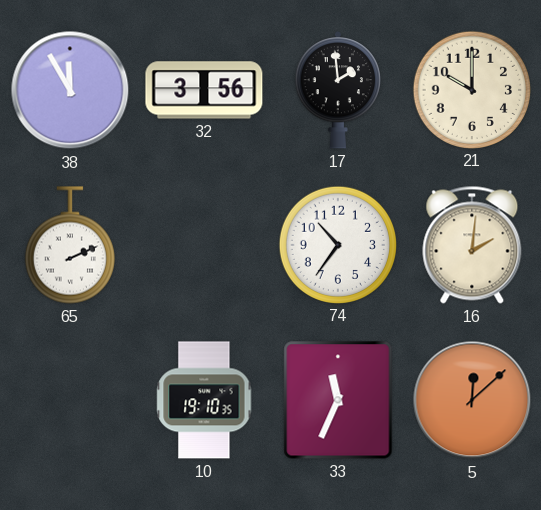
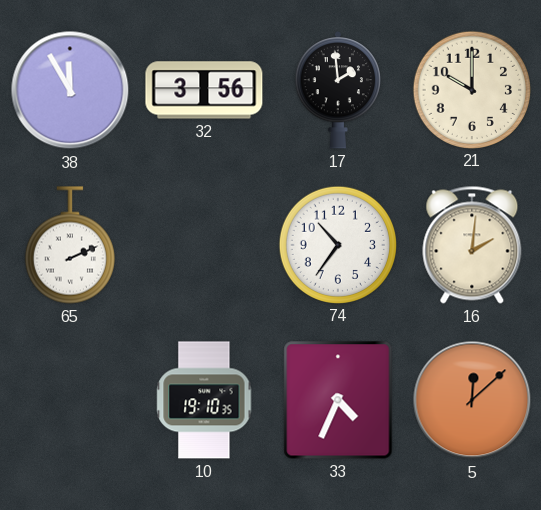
33: 11:34 -> 4:34 (338, 400)
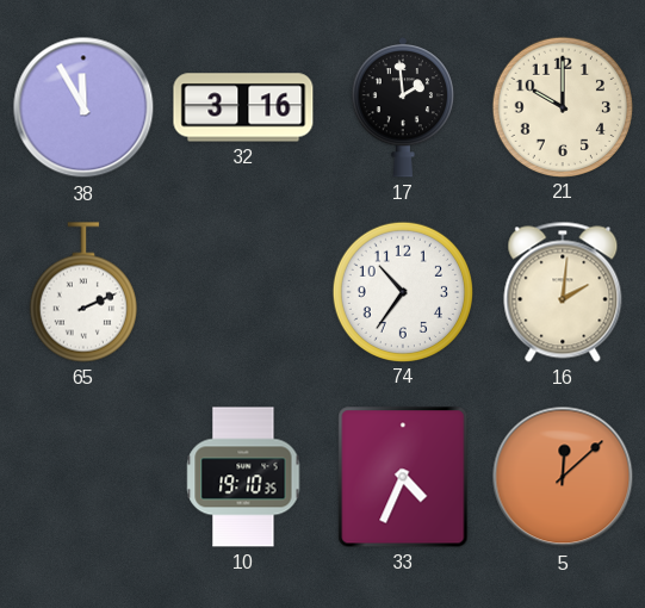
32: 3:56 -> 3:16 (243, 107)
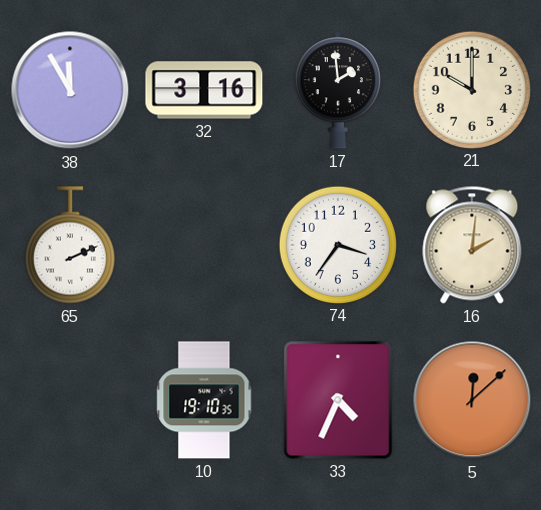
74: 10:36 -> 3:36 (337, 244)
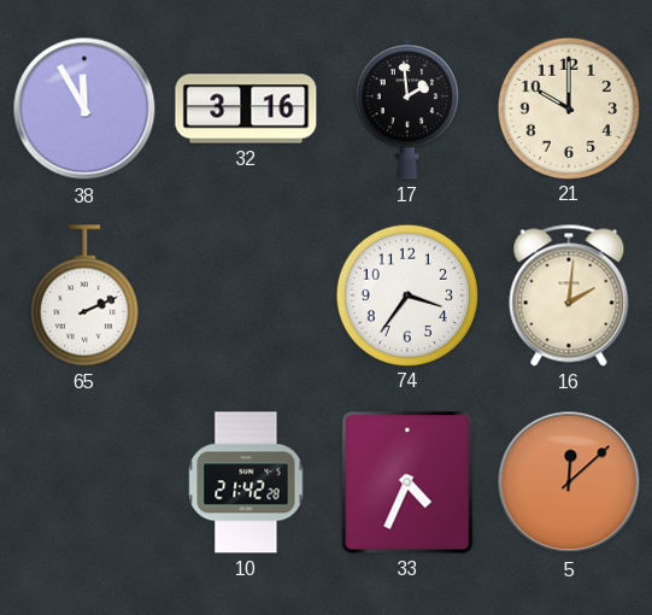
10: 19:10 -> 21:42 (246, 482)
